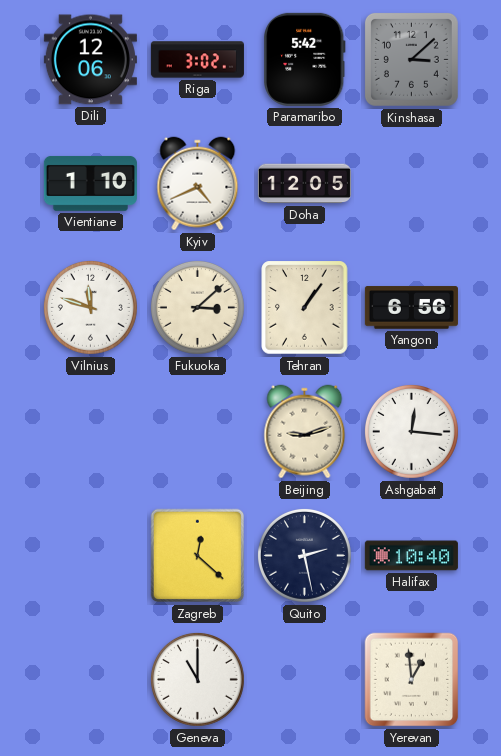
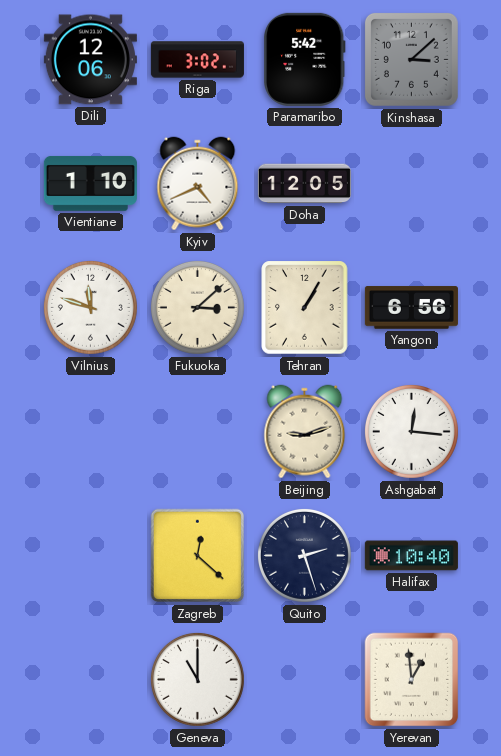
Tehran: 1:06 -> 1:05 (305, 308)
Quito: 2:28 -> 2:27 (304, 555)
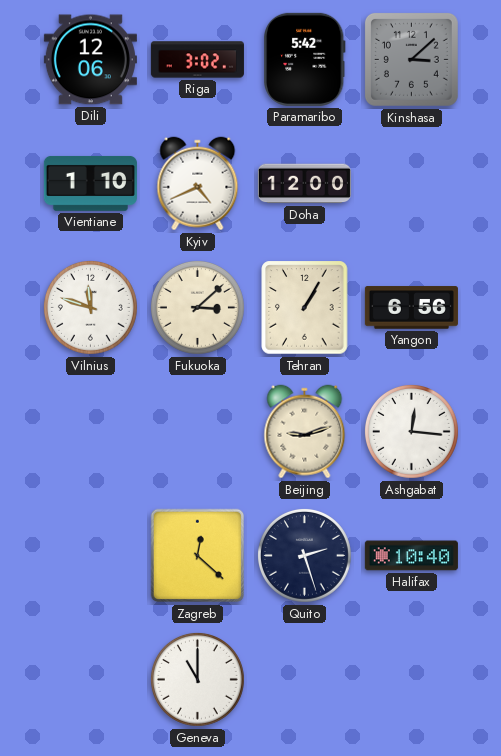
Doha: 12:05 -> 12:00 (304, 184)
Yerevan: 12:59 -> none (412, 680)
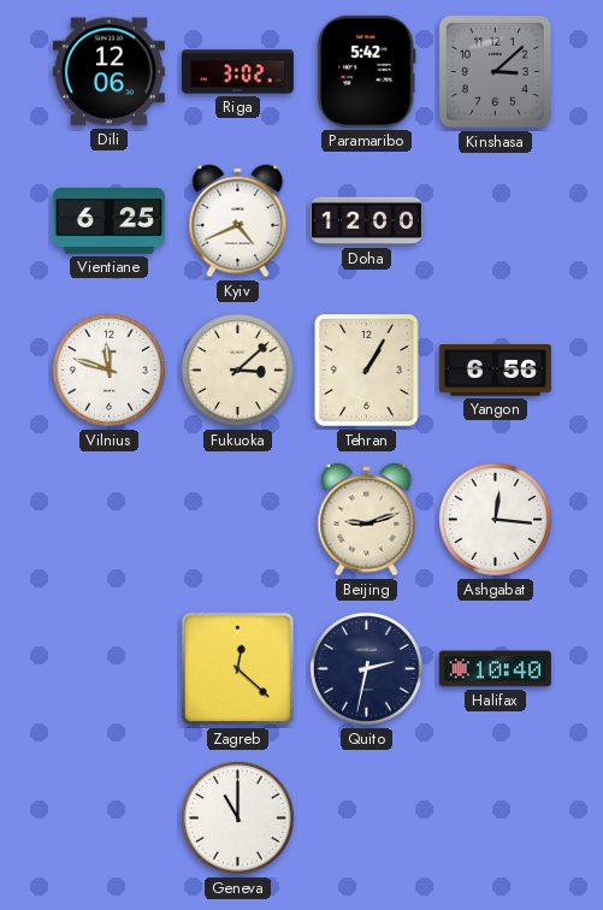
Vientiane: 1:10 -> 6:25 (108, 220)
Quito: 2:27 -> 2:32 (366, 668)
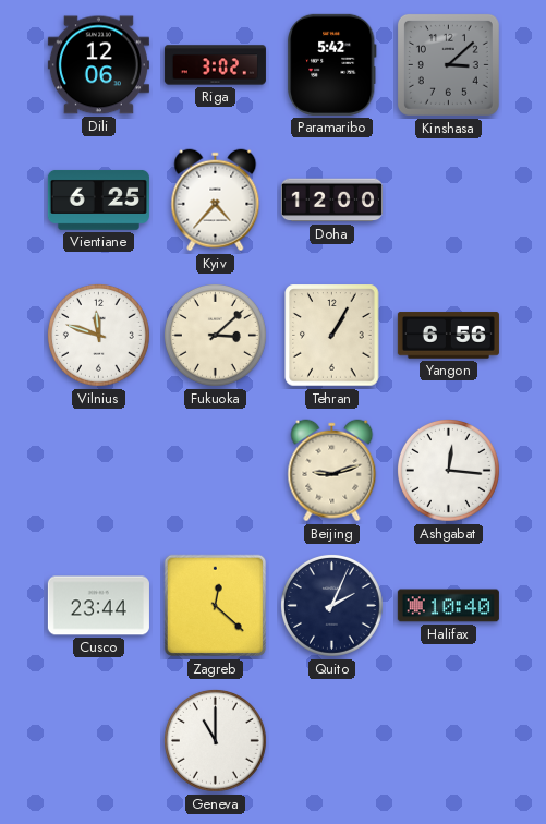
Kyiv: 4:41 -> 4:37 (216, 201)
Cusco: none -> 23:44 (98, 606)
Quito: 2:32 -> 2:04 (331, 605)
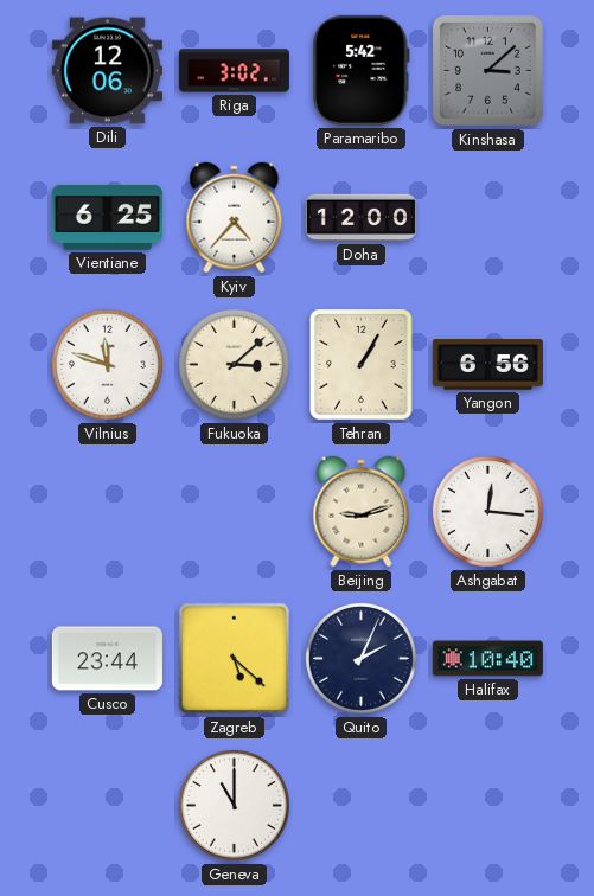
Zagreb: 12:22 -> 5:22 (235, 659)
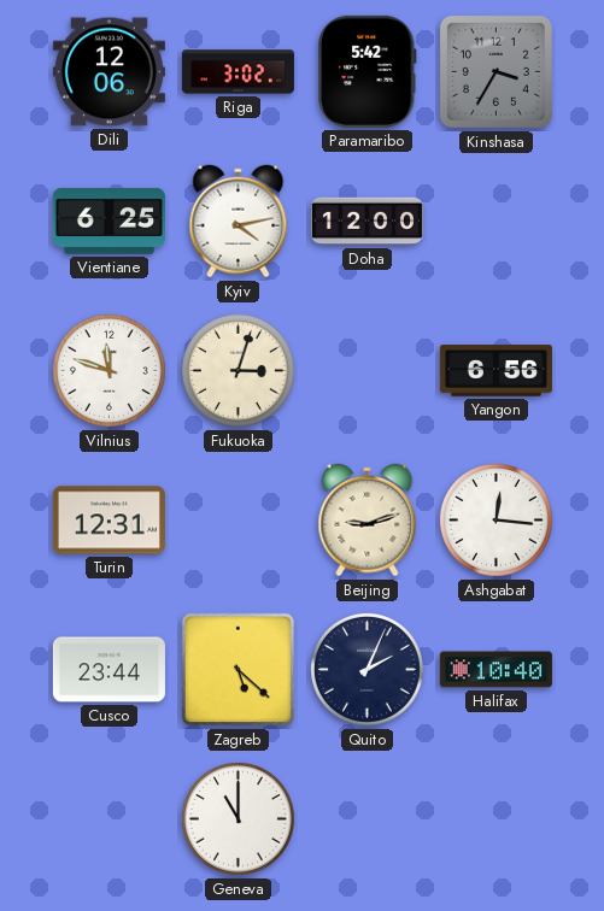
Kinshasa: 3:08 -> 3:35 (495, 71)
Kyiv: 4:37 -> 4:13 (239, 222)
Fukuoka: 3:08 -> 3:03 (238, 370)
Tehran: 1:05 -> none (362, 365)
Turin: none -> 12:31 (109, 521)
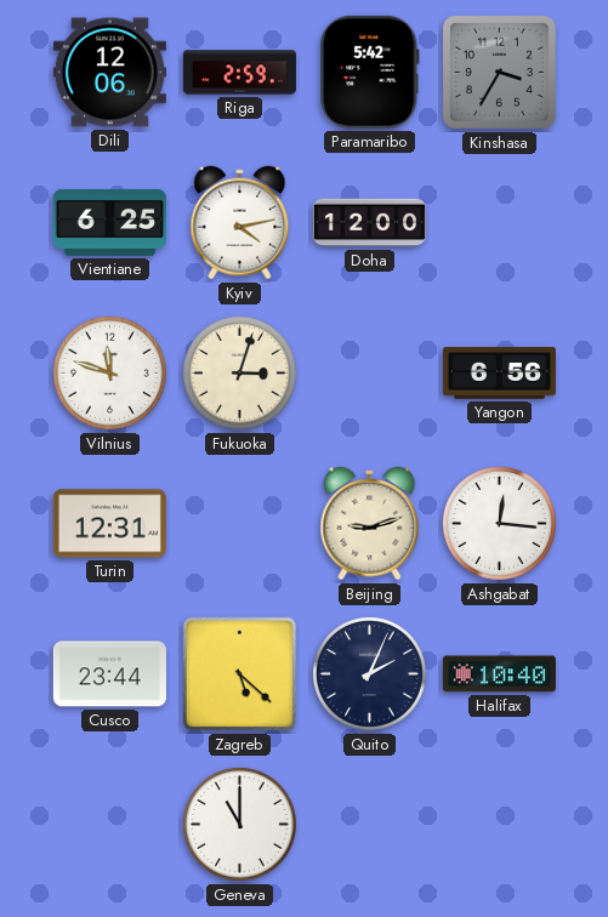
Riga: 3:02 -> 2:59 (239, 73)
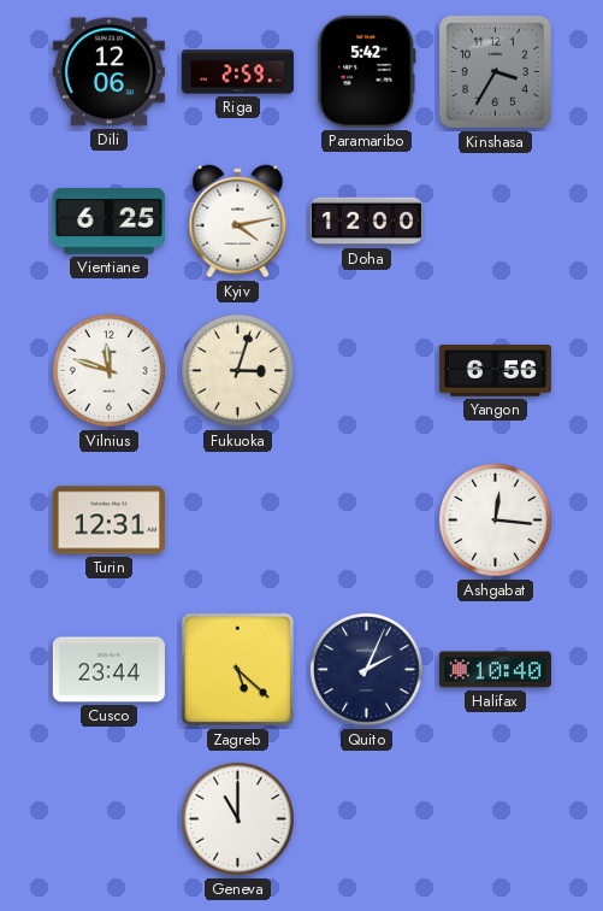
Beijing: 9:12 -> none (370, 524)
